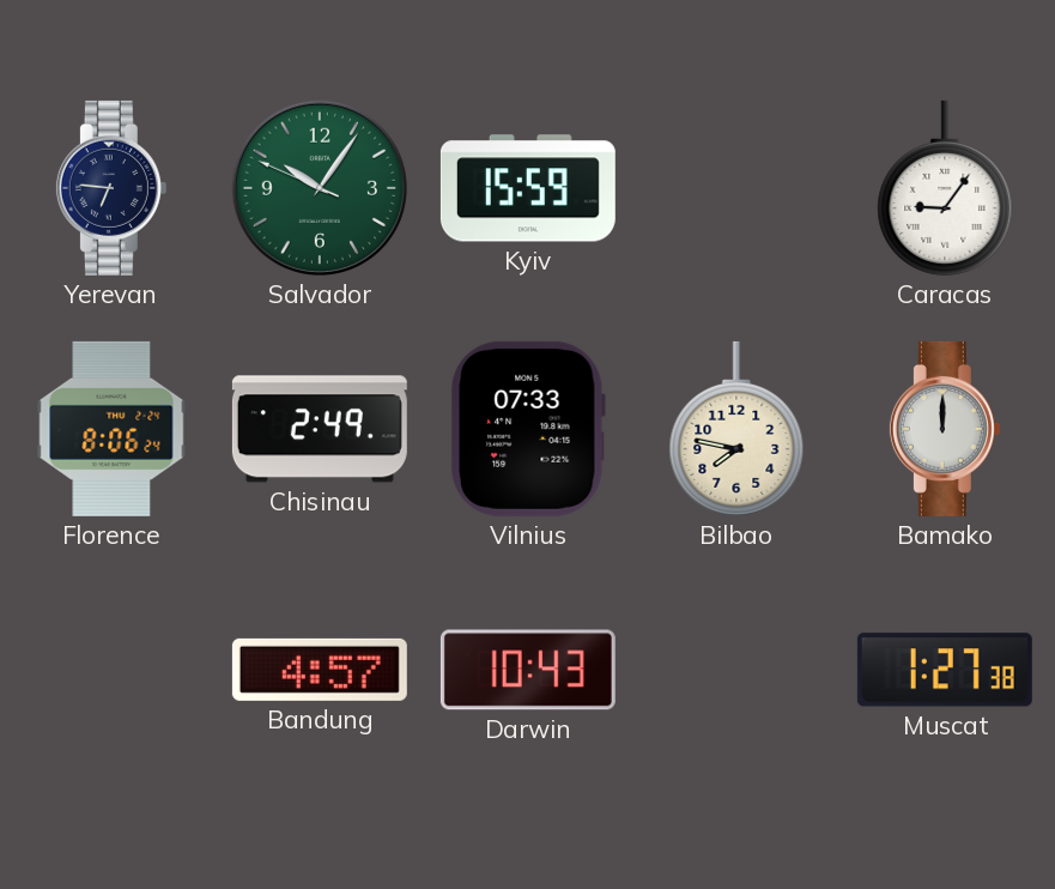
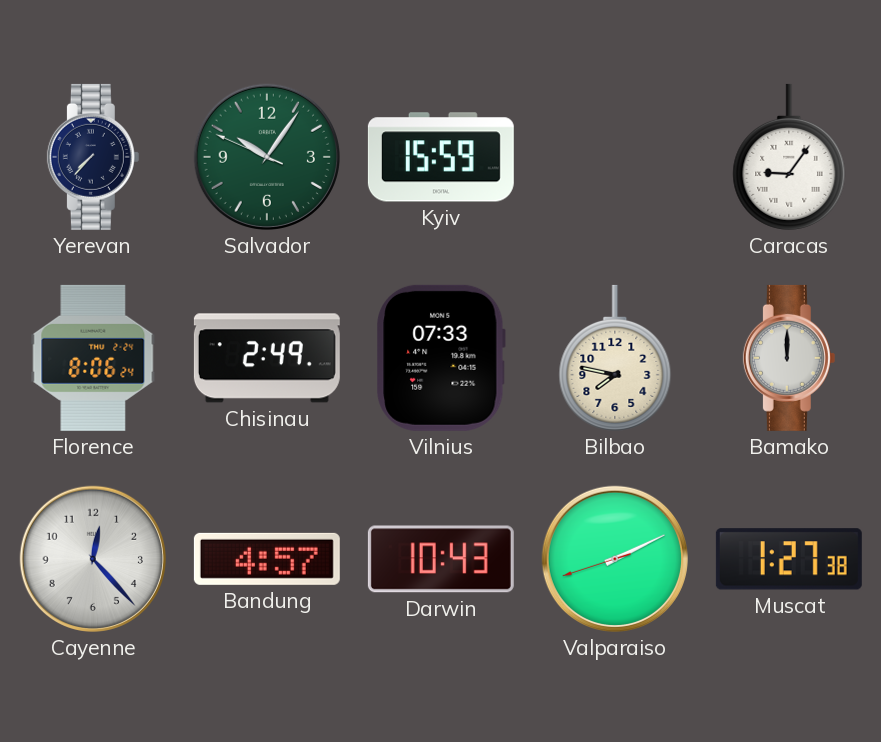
Yerevan: 6:46 -> 7:37 (93, 157)
Cayenne: none -> 12:23 (93, 559)
Valparaiso: none -> 2:10 (615, 559)
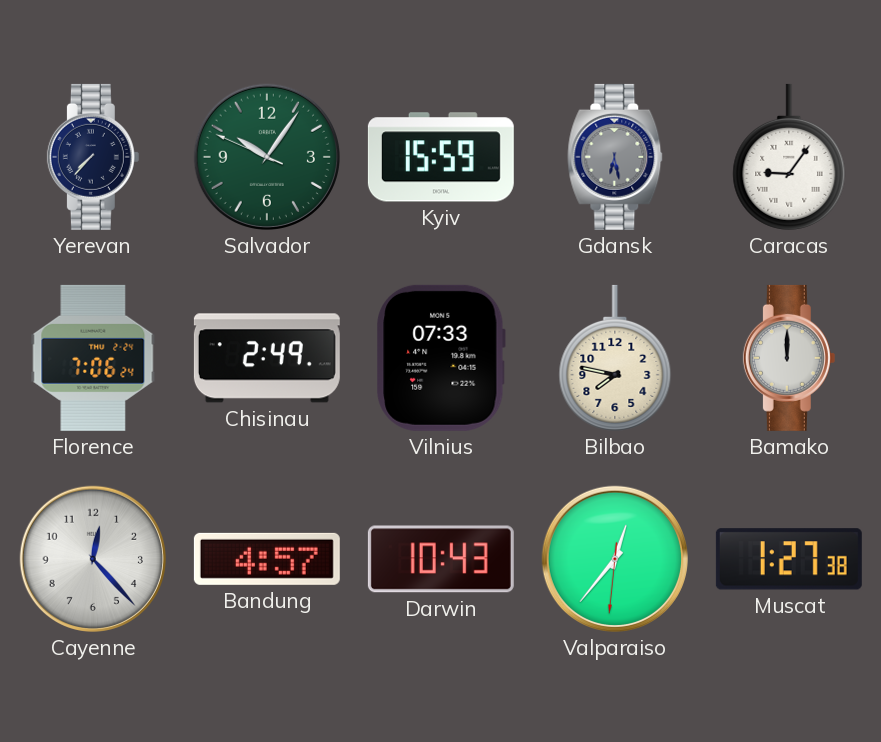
Gdansk: none -> 6:28 (615, 157)
Florence: 8:06 -> 7:06 (93, 358)
Valparaiso: 2:10 -> 12:36 (615, 559)
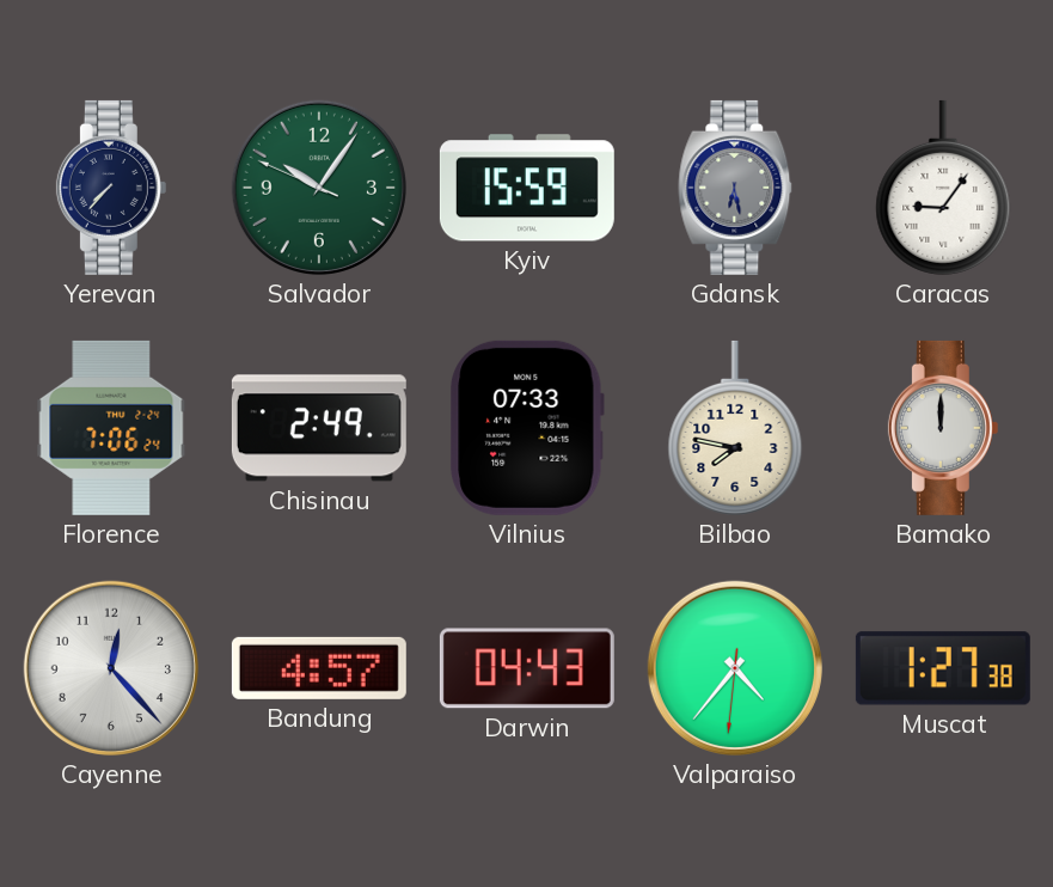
Darwin: 10:43 -> 04:43 (527, 668)
Valparaiso: 12:36 -> 4:36 (735, 668)
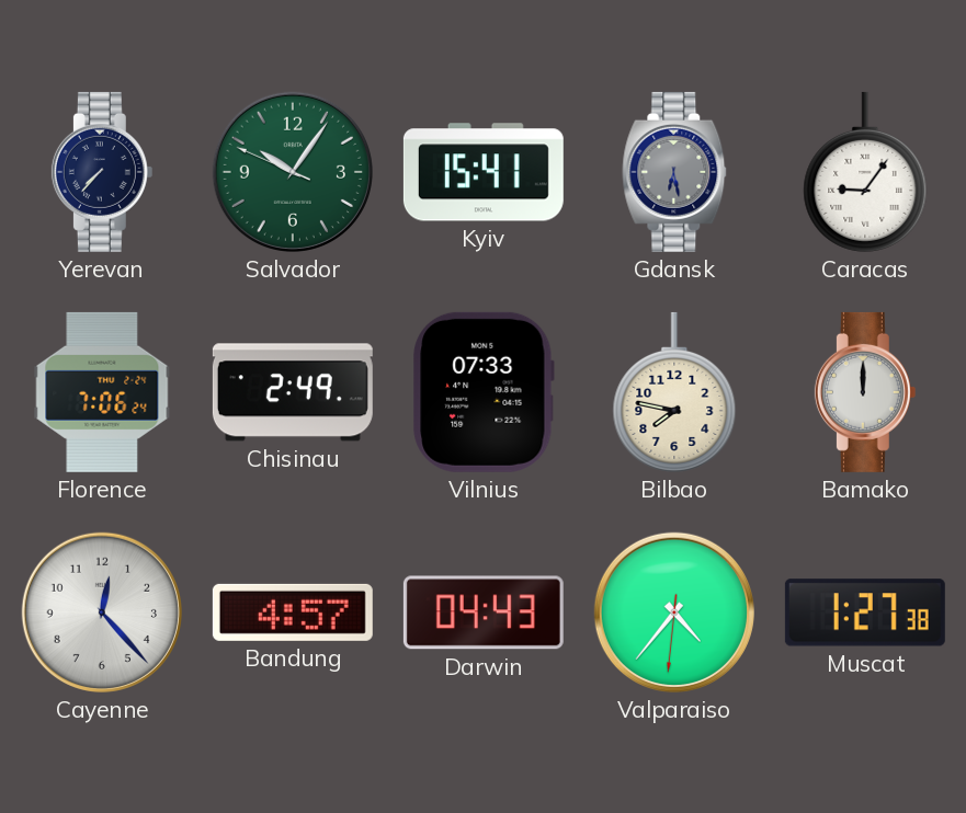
Kyiv: 15:59 -> 15:41 (484, 172)
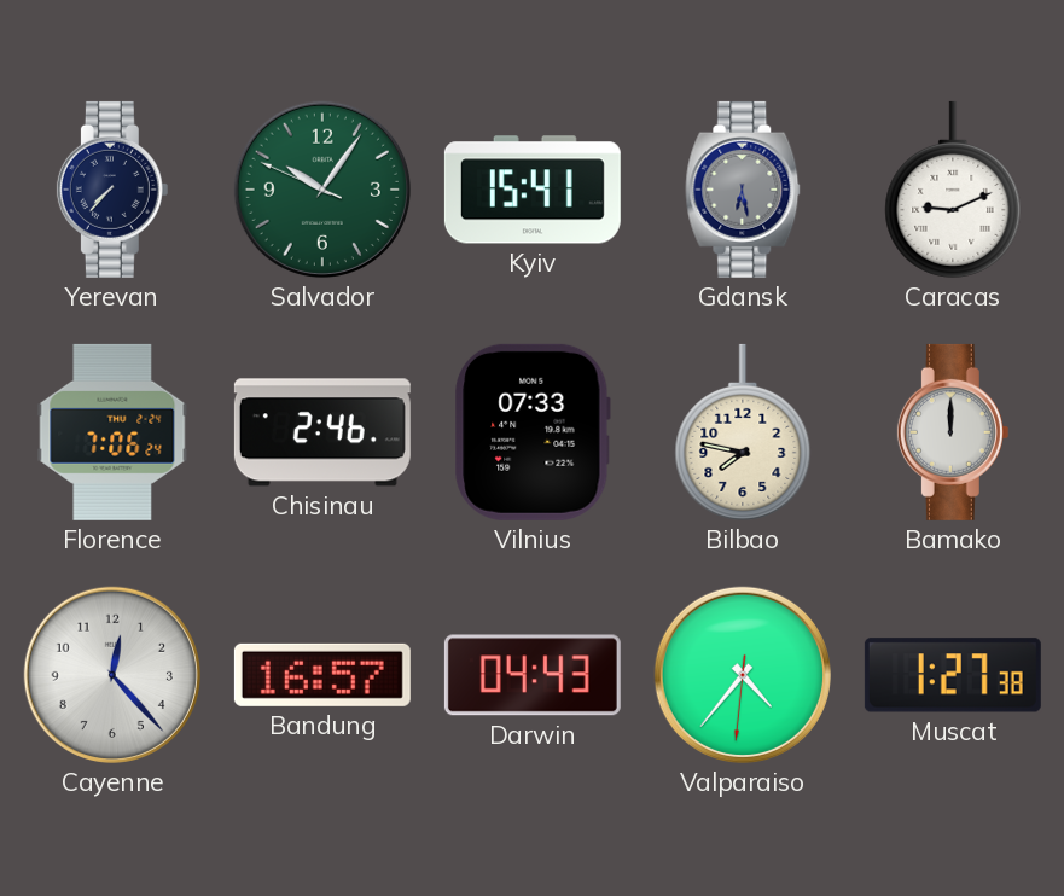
Caracas: 9:06 -> 9:11 (953, 190)
Chisinau: 2:49 -> 2:46 (322, 432)
Bandung: 4:57 -> 16:57 (322, 675)
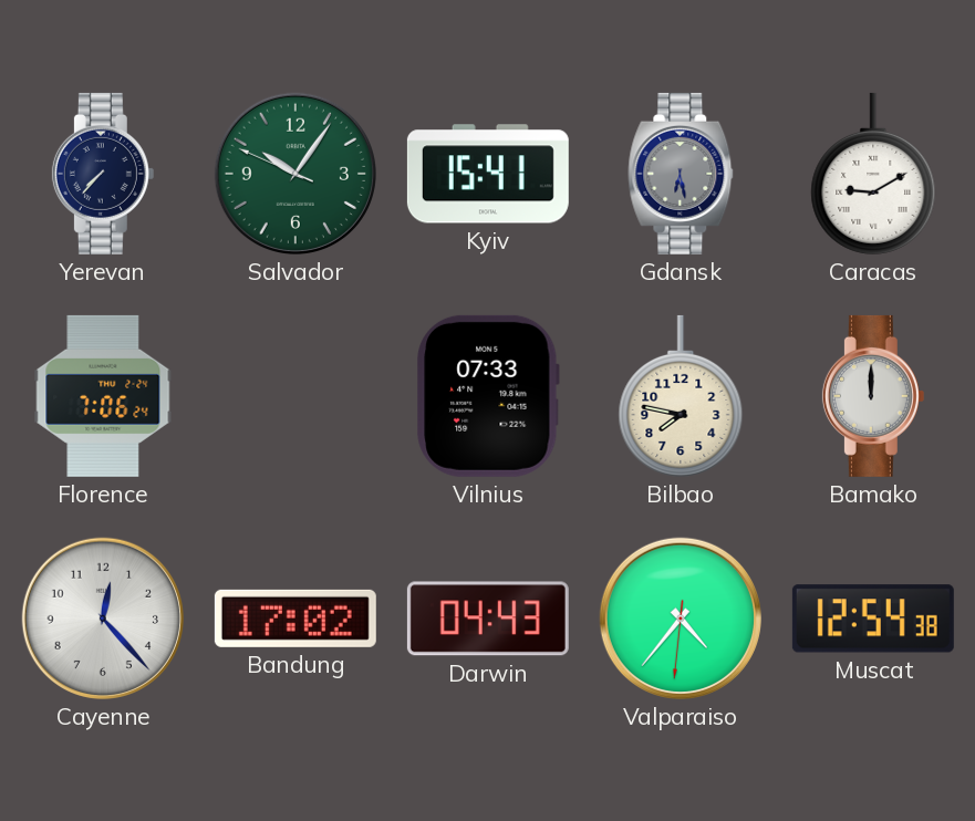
Caracas: 9:11 -> 9:10 (873, 174)
Chisinau: 2:46 -> none (322, 432)
Bandung: 16:57 -> 17:02 (295, 619)
Muscat: 1:27 -> 12:54 (873, 619)
